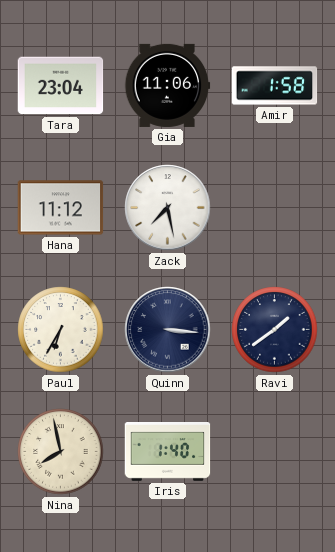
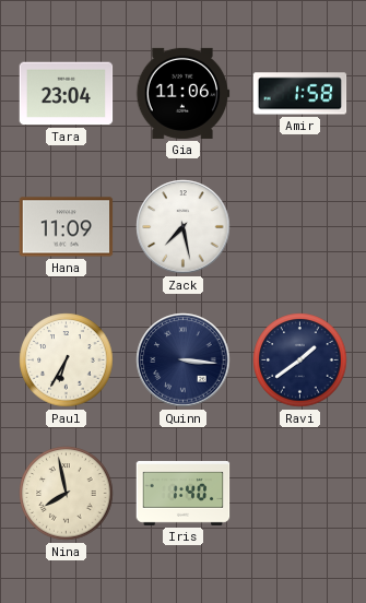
Hana: 11:12 -> 11:09 (67, 227)
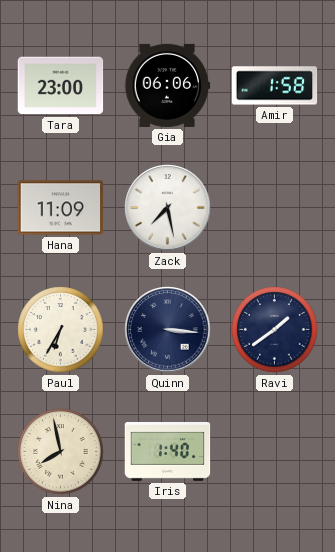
Tara: 23:04 -> 23:00 (61, 86)
Gia: 11:06 -> 06:06 (168, 85)
